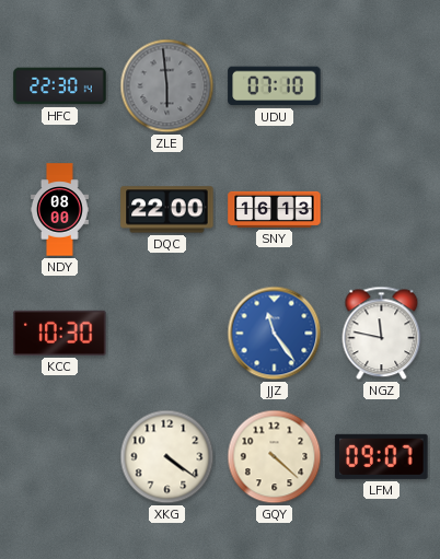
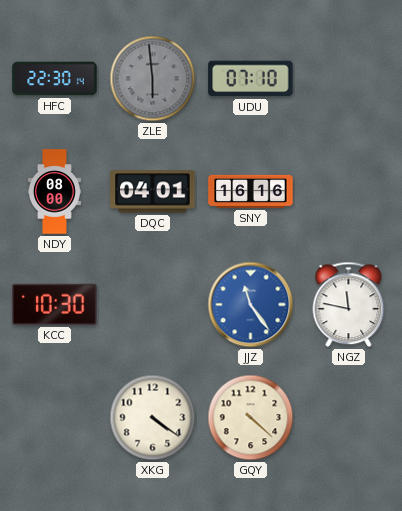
DQC: 22:00 -> 04:01 (153, 192)
SNY: 16:13 -> 16:16 (251, 191)
LFM: 09:07 -> none (382, 456)
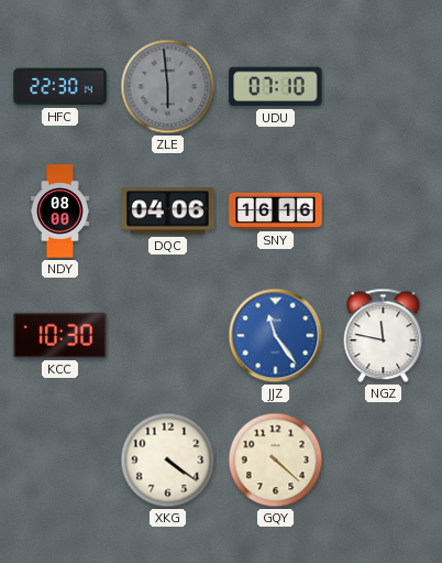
DQC: 04:01 -> 04:06 (168, 212)
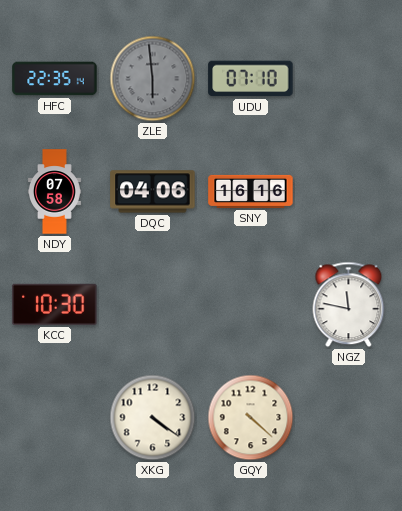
HFC: 22:30 -> 22:35 (55, 79)
NDY: 08:00 -> 07:58 (54, 192)
JJZ: 11:24 -> none (276, 336)
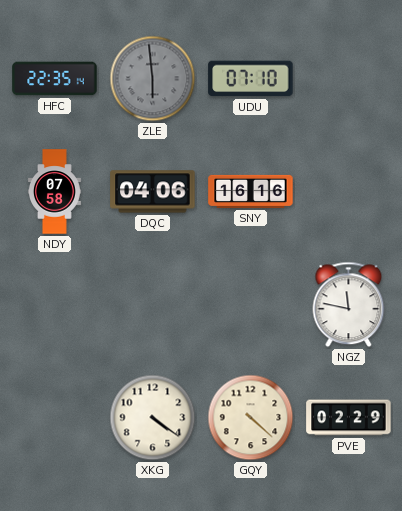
KCC: 10:30 -> none (55, 304)
PVE: none -> 02:29 (349, 418)
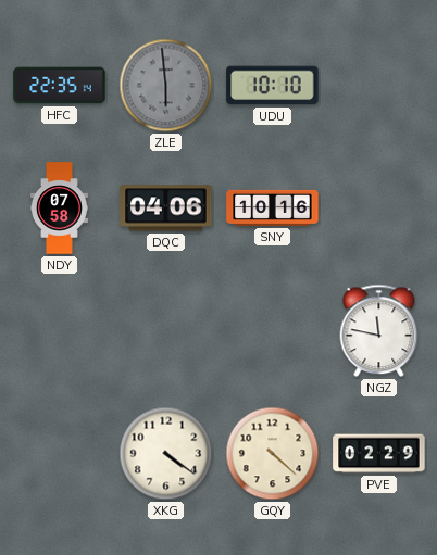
UDU: 07:10 -> 10:10 (273, 86)
SNY: 16:16 -> 10:16 (273, 207)
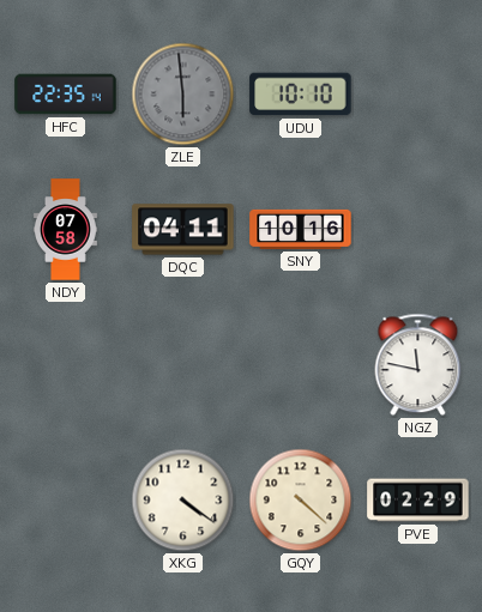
DQC: 04:06 -> 04:11 (183, 230)
